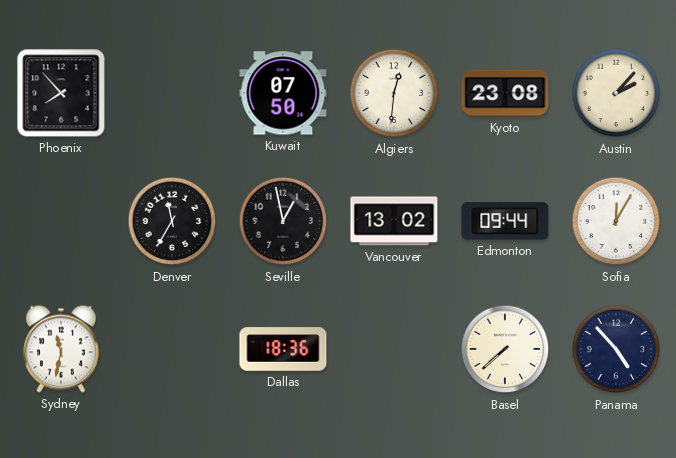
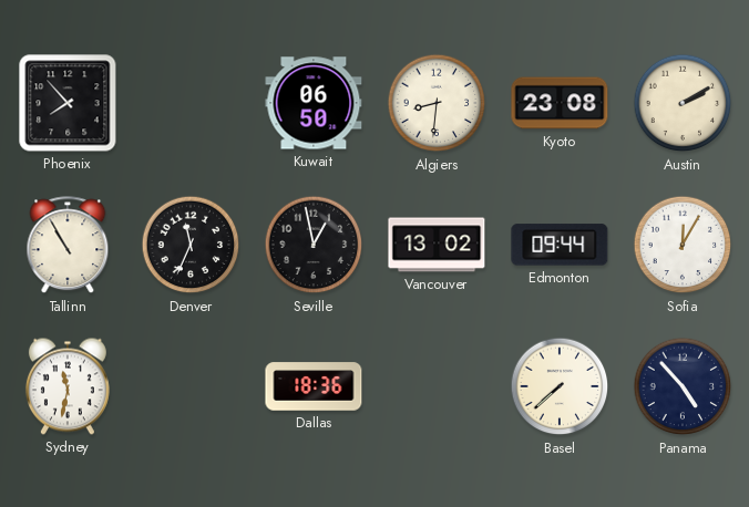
Kuwait: 07:50 -> 06:50 (314, 103)
Algiers: 12:31 -> 8:31 (437, 103)
Austin: 2:07 -> 2:10 (683, 103)
Tallinn: none -> 10:55 (68, 246)
Denver: 11:35 -> 11:34 (191, 245)
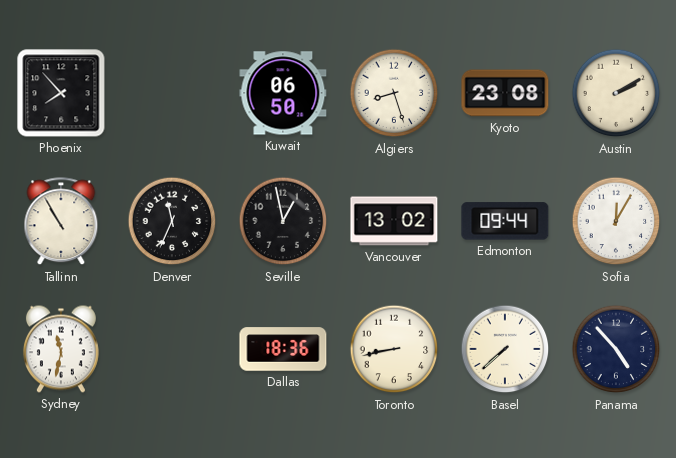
Algiers: 8:31 -> 8:27 (394, 93)
Toronto: none -> 8:43 (394, 349)
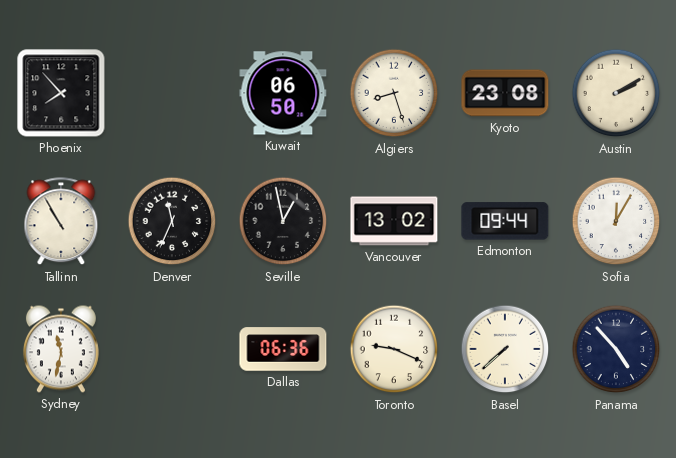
Dallas: 18:36 -> 06:36 (283, 349)
Toronto: 8:43 -> 9:19 (394, 349)
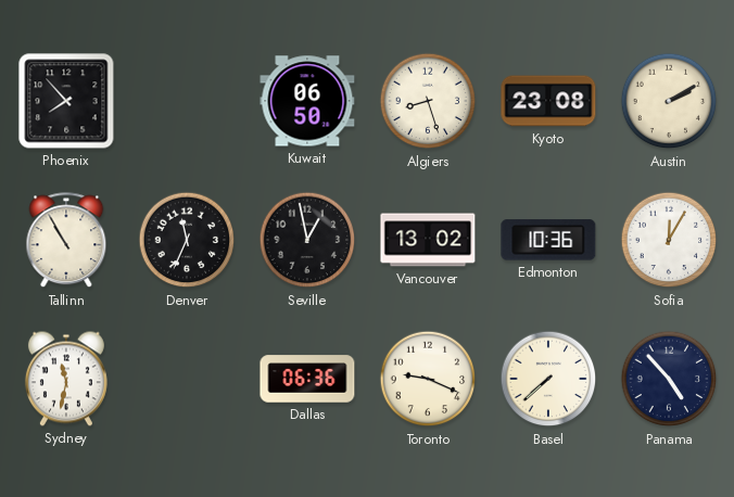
Edmonton: 09:44 -> 10:36 (548, 240)
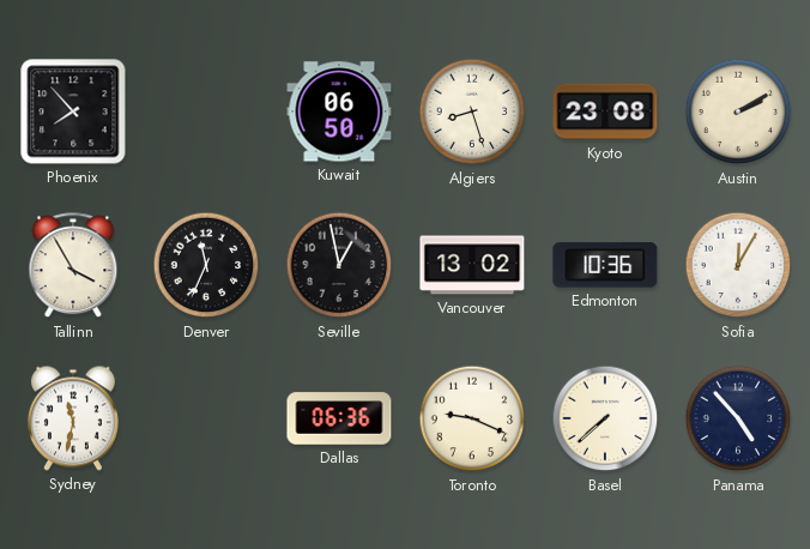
Tallinn: 10:55 -> 3:55 (73, 266)
